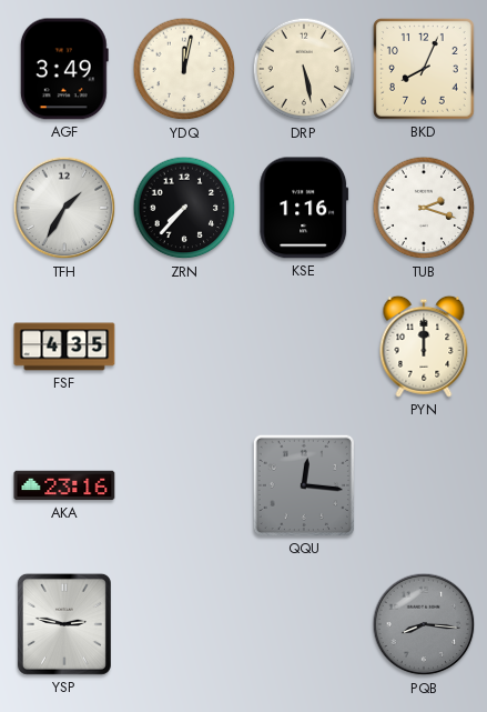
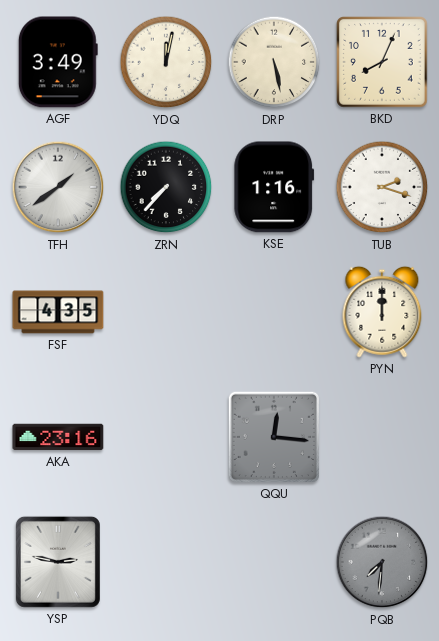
TFH: 1:35 -> 1:39 (58, 187)
PQB: 8:16 -> 7:31 (382, 562)
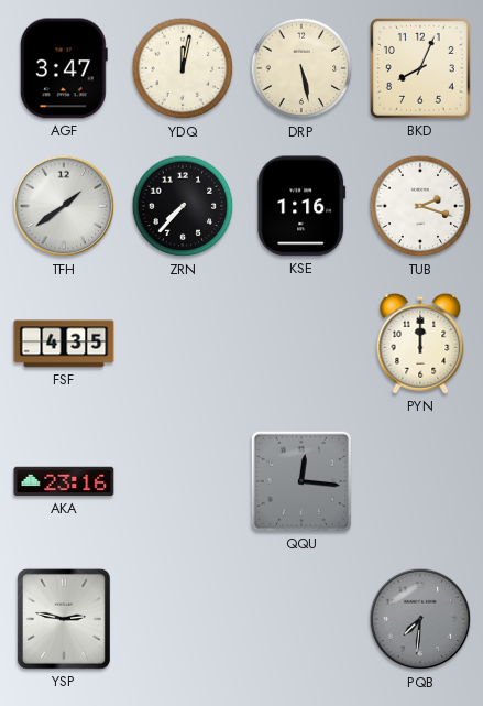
AGF: 3:49 -> 3:47 (64, 68)
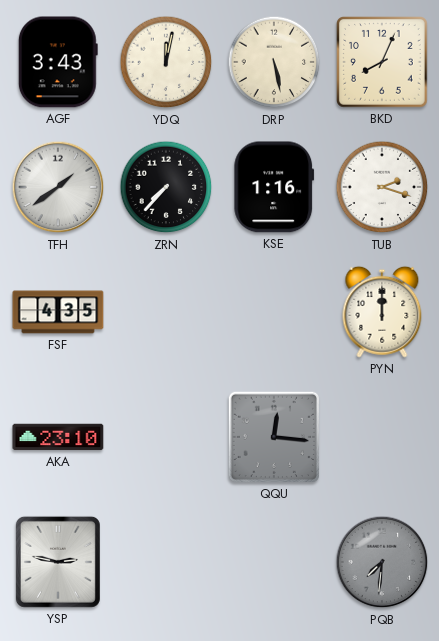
AGF: 3:47 -> 3:43 (58, 62)
AKA: 23:16 -> 23:10 (58, 437)
